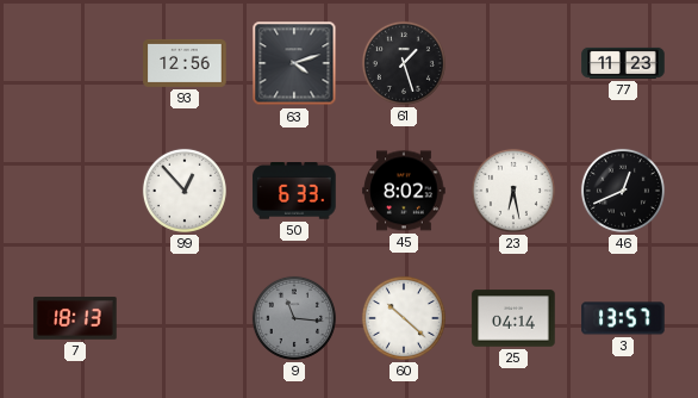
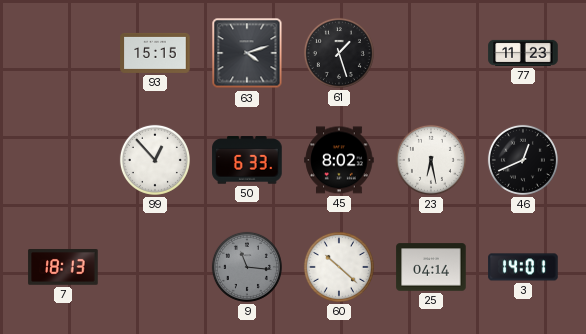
93: 12:56 -> 15:15 (155, 53)
3: 13:57 -> 14:01 (523, 267)
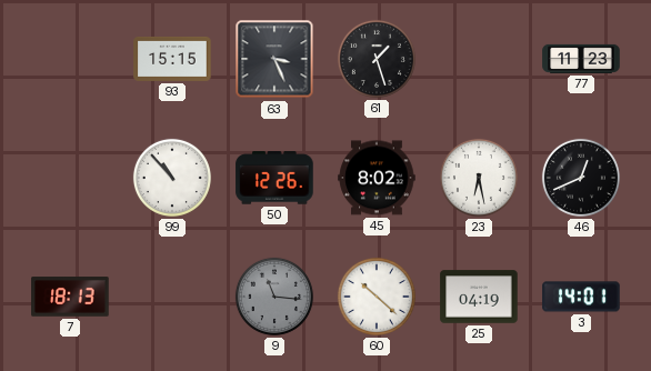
63: 4:12 -> 3:26 (274, 59)
99: 12:53 -> 10:53 (172, 178)
50: 6:33 -> 12:26 (274, 178)
25: 04:14 -> 04:19 (479, 297)
